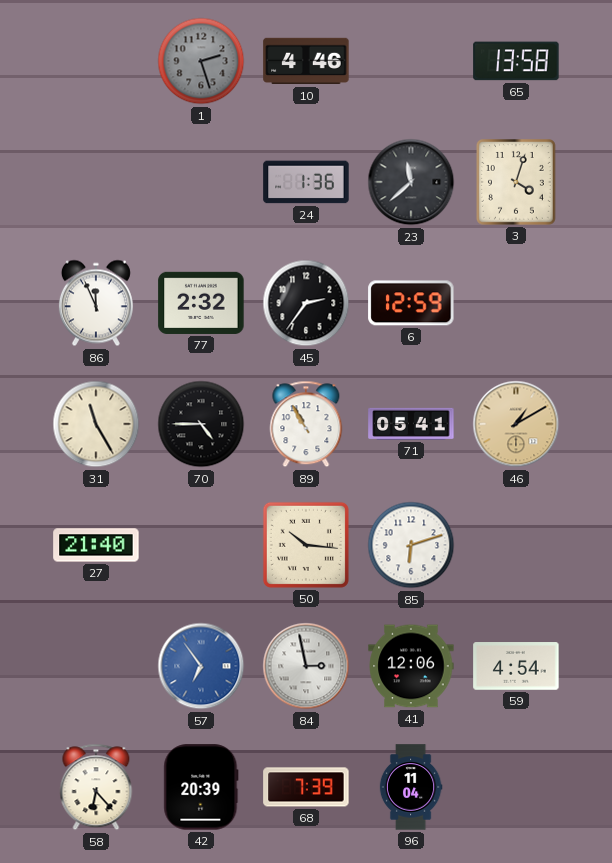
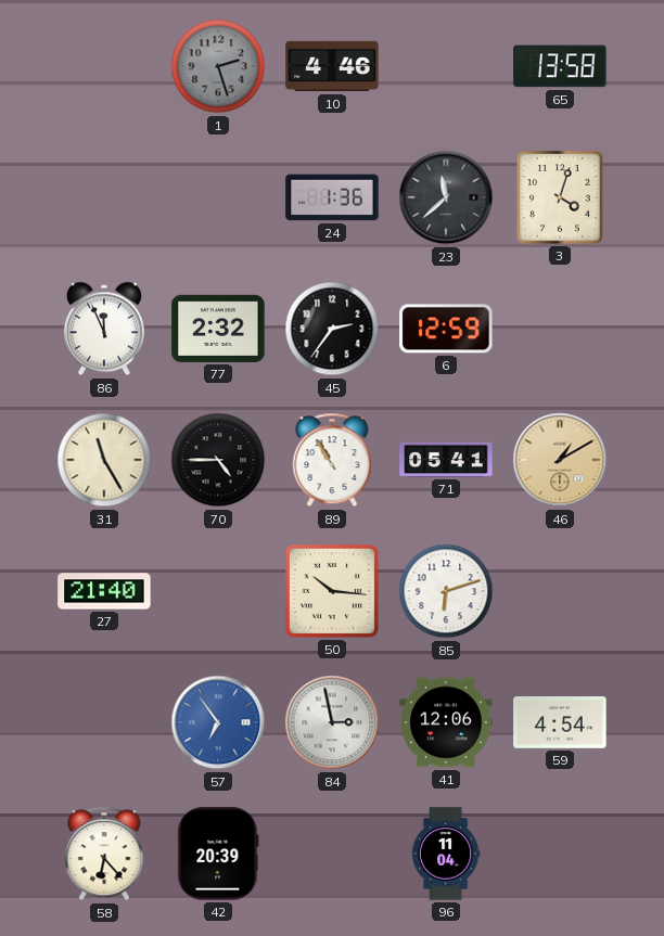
68: 7:39 -> none (306, 787)
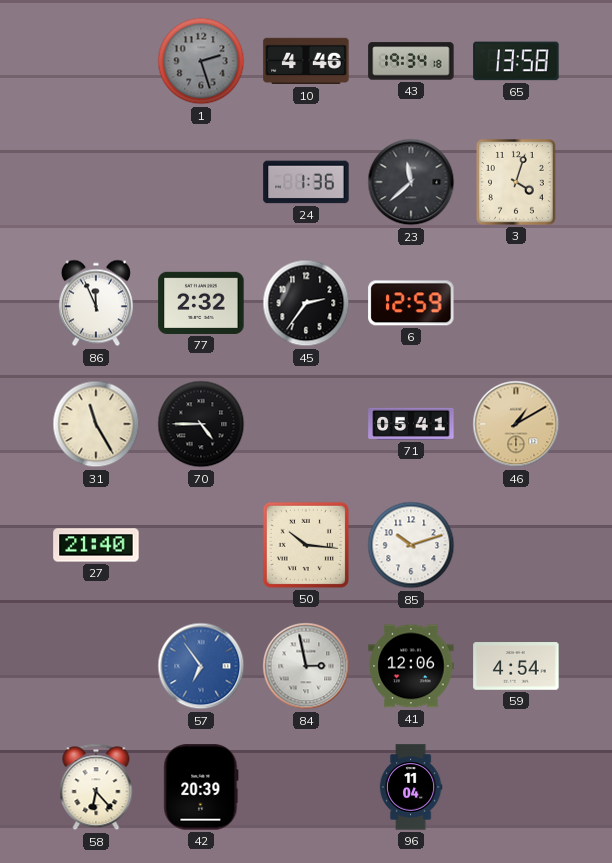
43: none -> 19:34 (411, 61)
89: 10:55 -> none (332, 460)
85: 6:12 -> 10:12 (411, 545)
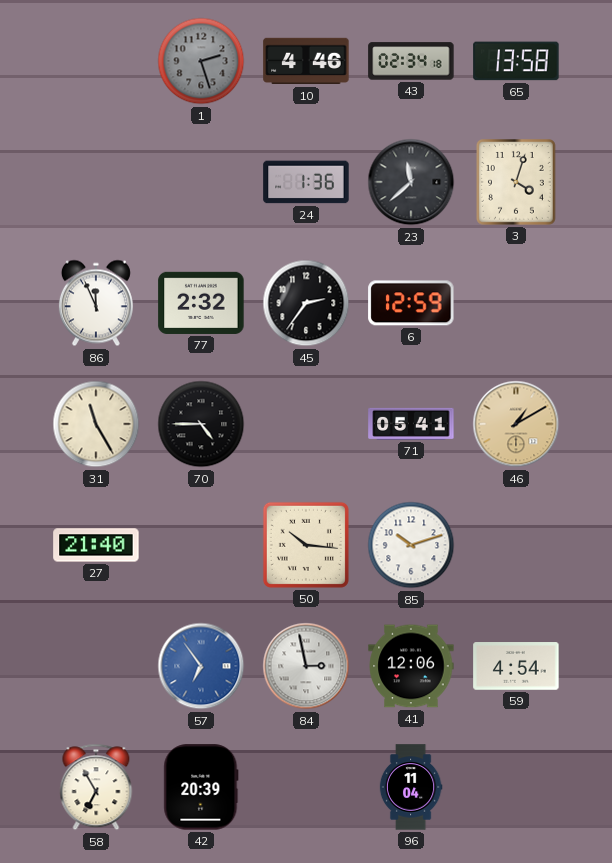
43: 19:34 -> 02:34 (411, 61)
58: 6:23 -> 6:55 (96, 787)
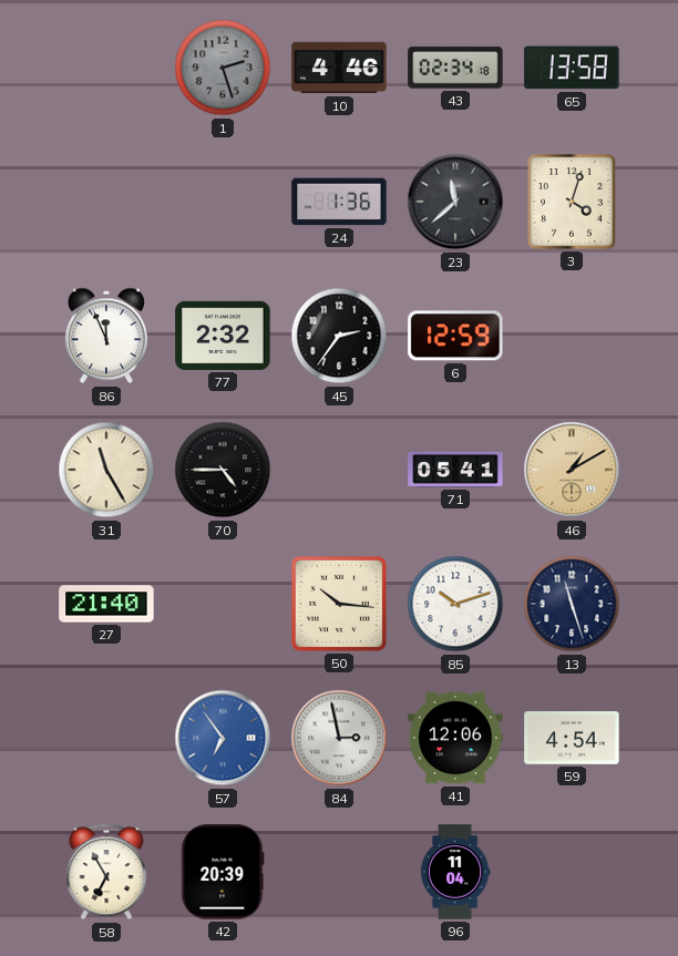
13: none -> 11:27 (572, 604)
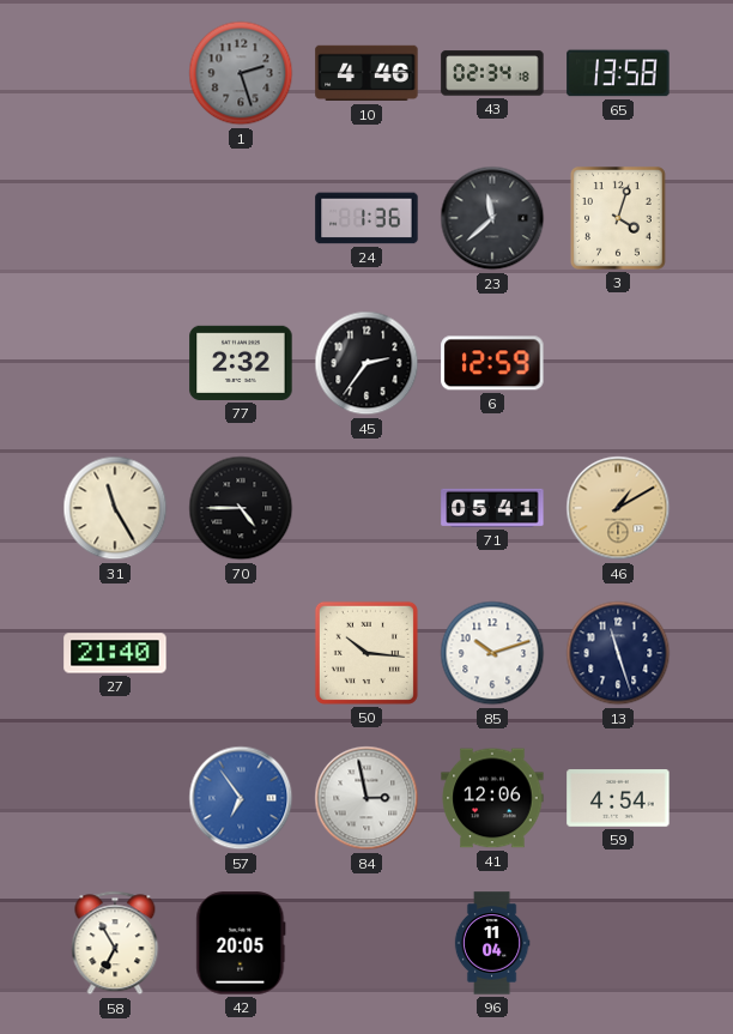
86: 11:56 -> none (106, 336)
42: 20:39 -> 20:05 (241, 943)
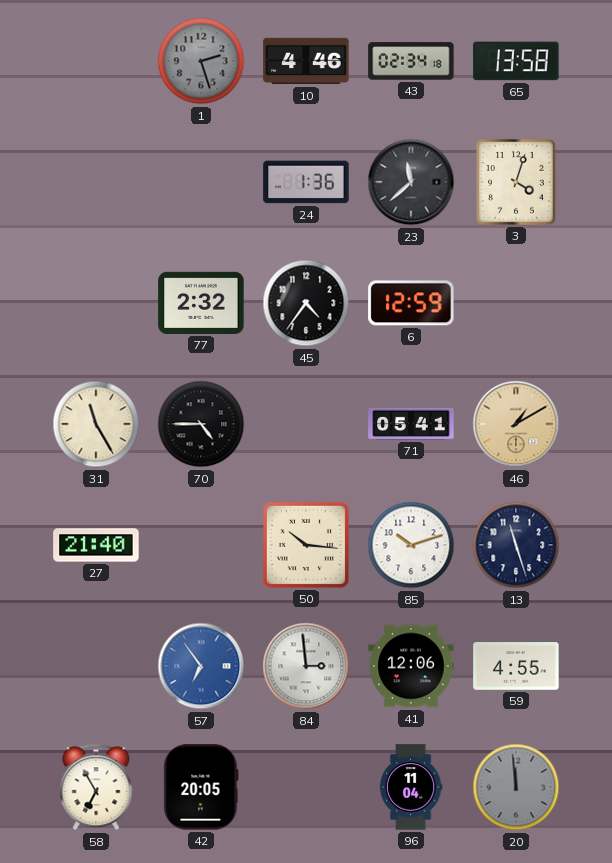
45: 2:36 -> 4:36 (306, 303)
84: 2:58 -> 2:59 (306, 666)
59: 4:54 -> 4:55 (516, 666)
20: none -> 11:59 (516, 787)
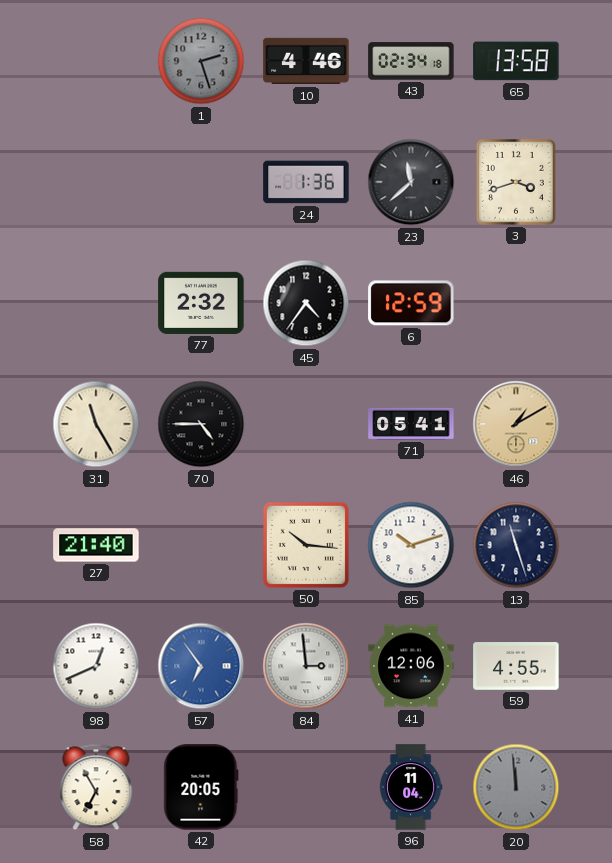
3: 4:03 -> 3:42 (517, 183)
98: none -> 12:41 (96, 666)
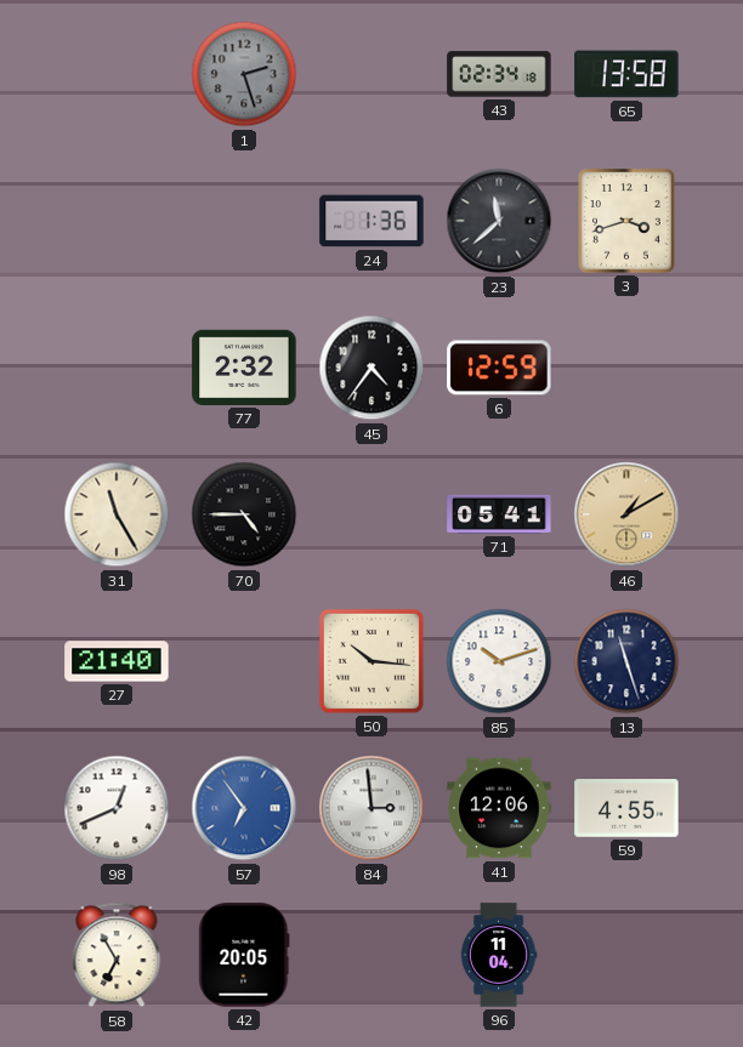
10: 4:46 -> none (306, 61)
20: 11:59 -> none (516, 787)
